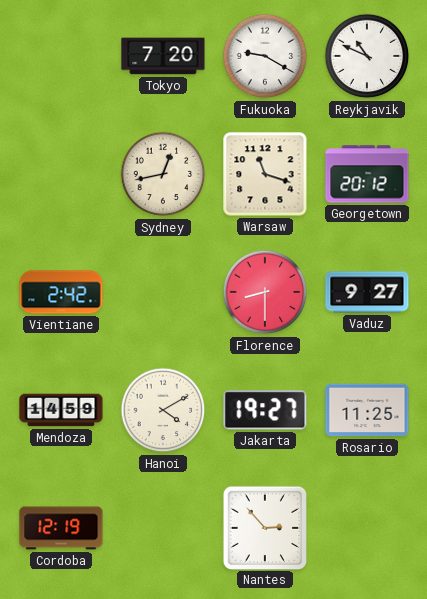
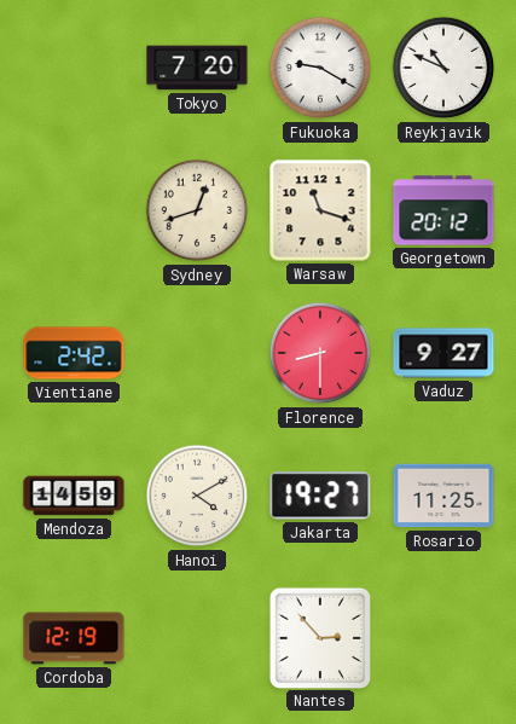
Sydney: 12:43 -> 12:42 (197, 210)
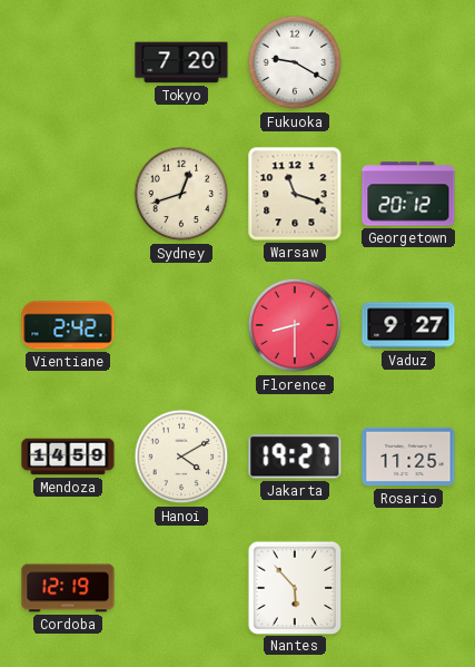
Reykjavik: 10:49 -> none (443, 68)
Nantes: 2:53 -> 5:53 (294, 587)
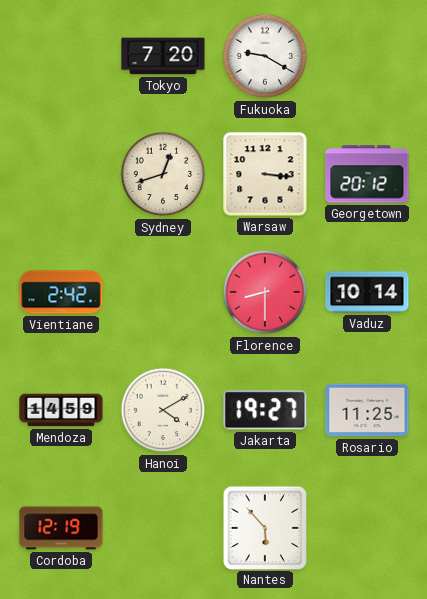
Warsaw: 11:18 -> 3:16 (265, 174)
Vaduz: 9:27 -> 10:14 (367, 292)
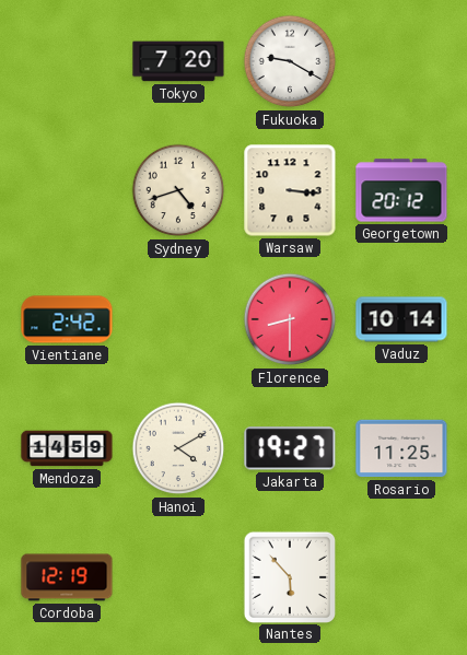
Sydney: 12:42 -> 4:42 (178, 190)
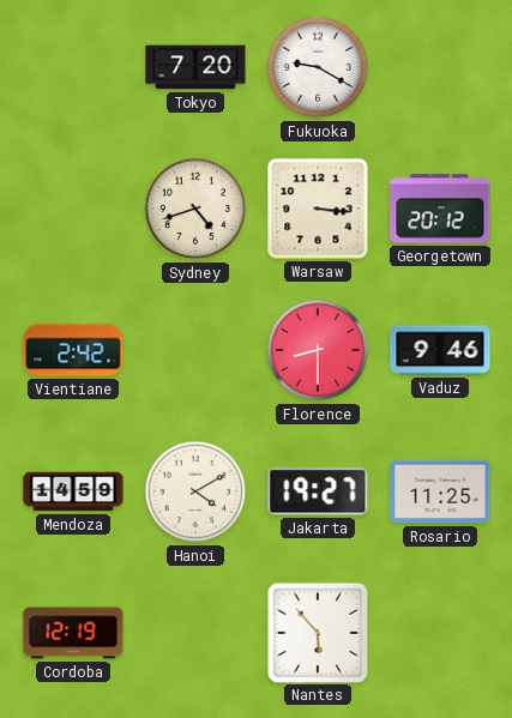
Vaduz: 10:14 -> 9:46 (440, 350)
